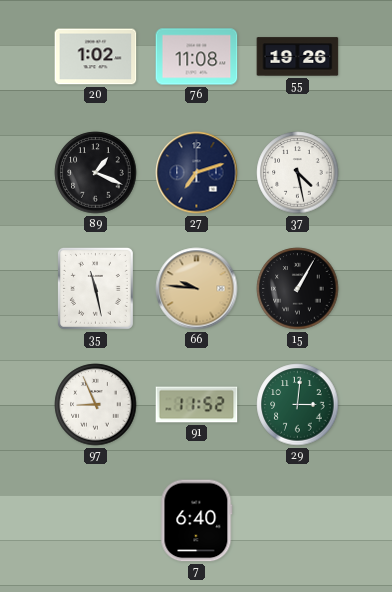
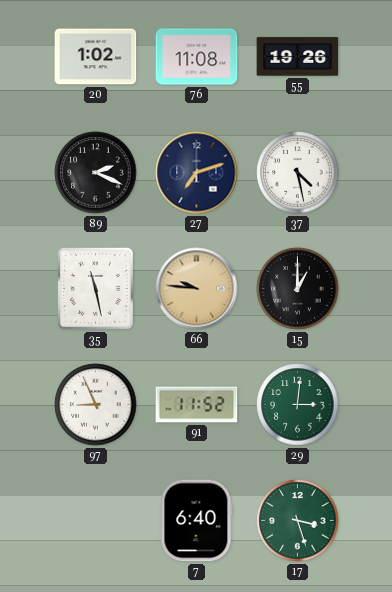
89: 1:19 -> 2:19 (96, 173)
15: 1:05 -> 1:00 (298, 289)
17: none -> 3:27 (298, 521)
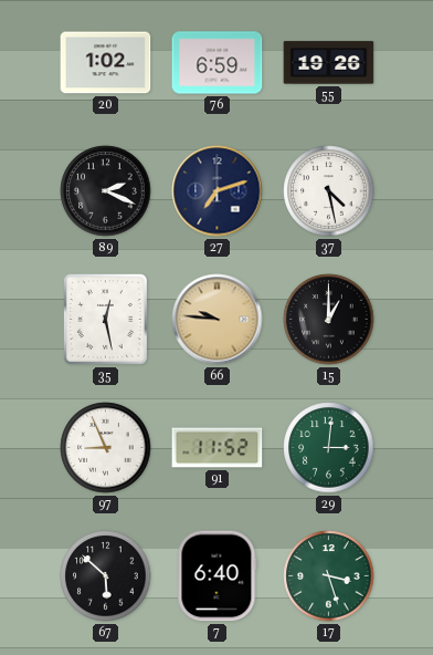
76: 11:08 -> 6:59 (218, 63)
35: 11:28 -> 12:28 (105, 319)
67: none -> 5:52 (106, 576)
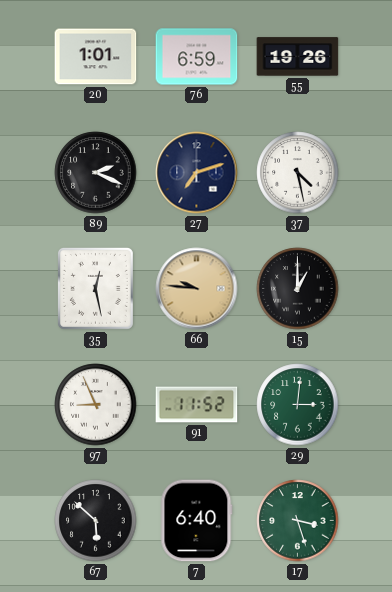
20: 1:02 -> 1:01 (96, 57)
